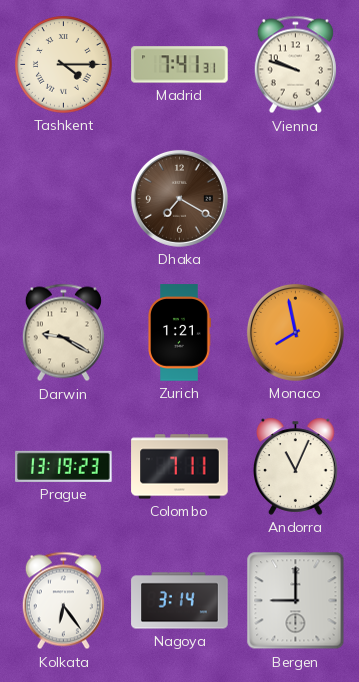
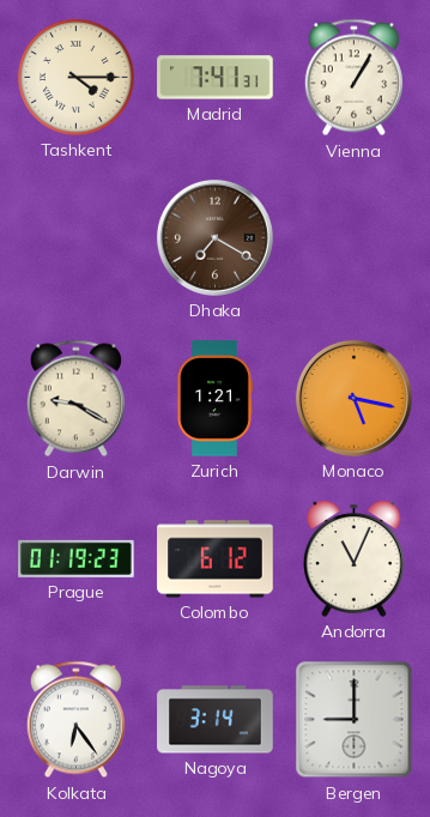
Vienna: 9:48 -> 1:05 (353, 78)
Monaco: 7:58 -> 5:17 (353, 398)
Prague: 13:19 -> 01:19 (77, 558)
Colombo: 7:11 -> 6:12 (216, 559)
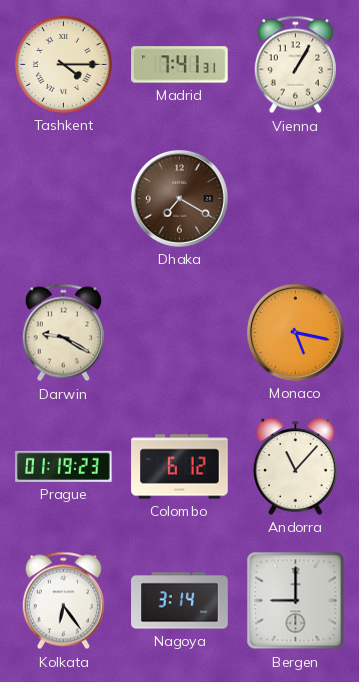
Zurich: 1:21 -> none (214, 399)
Andorra: 11:04 -> 11:07 (296, 466)
